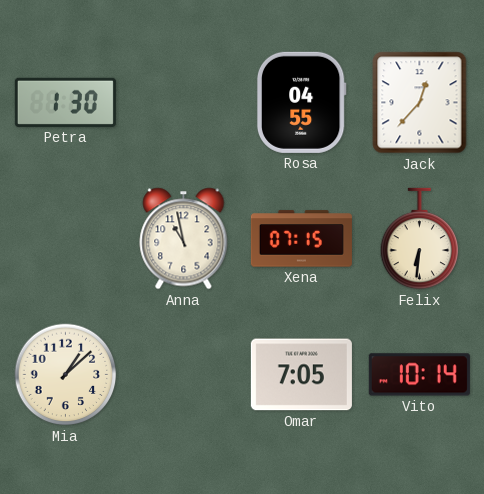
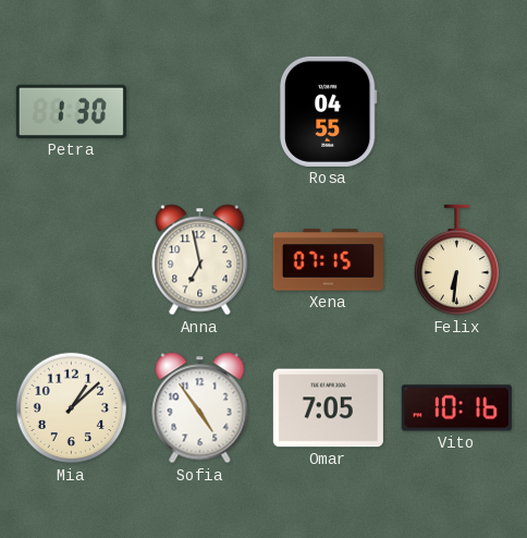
Jack: 12:37 -> none (420, 103)
Anna: 10:58 -> 6:58 (200, 260)
Sofia: none -> 4:54 (200, 408)
Vito: 10:14 -> 10:16 (456, 408)
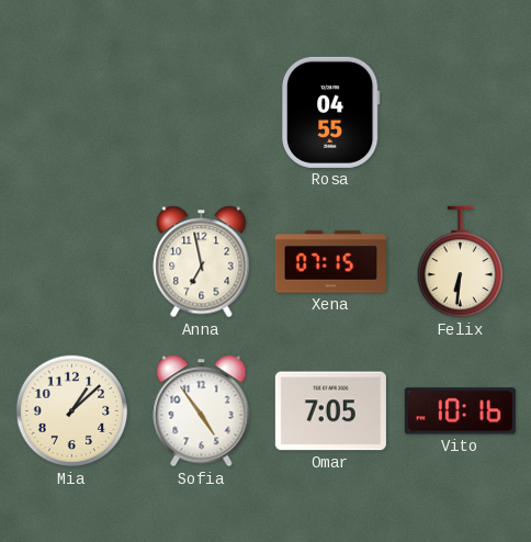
Petra: 1:30 -> none (71, 111)
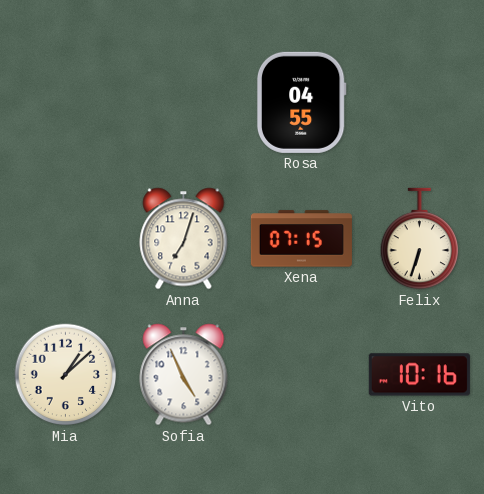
Anna: 6:58 -> 7:03 (184, 239)
Felix: 6:31 -> 6:33 (420, 239)
Sofia: 4:54 -> 4:56 (184, 375)
Omar: 7:05 -> none (330, 411)
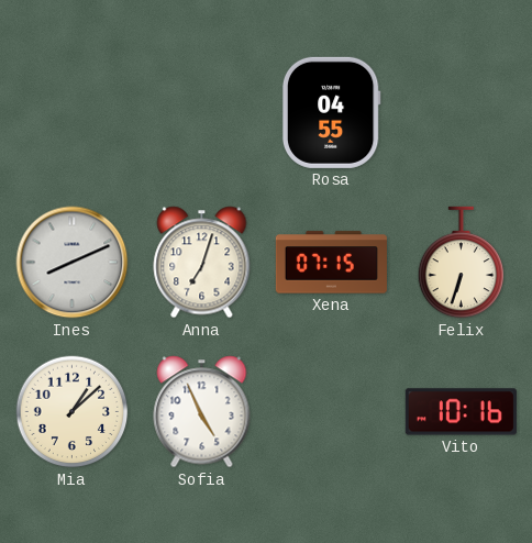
Ines: none -> 8:11 (73, 263)
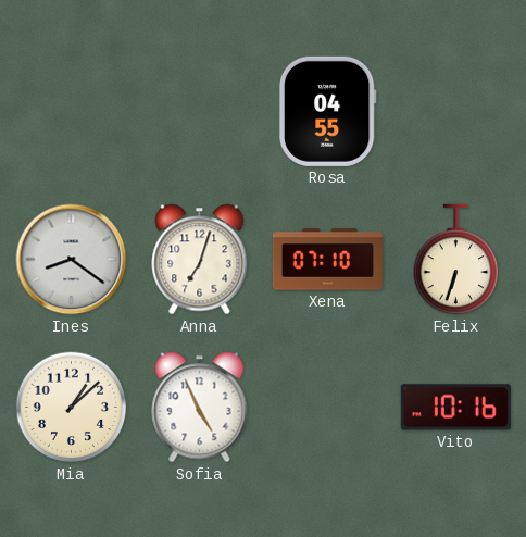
Ines: 8:11 -> 8:21 (72, 260)
Xena: 07:15 -> 07:10 (327, 260)
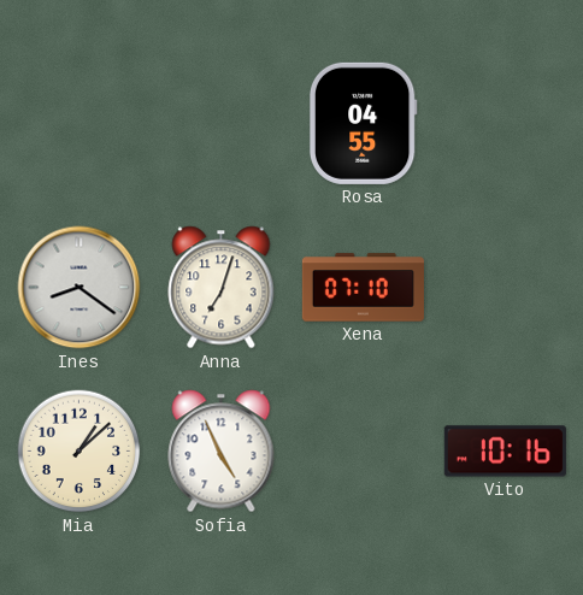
Felix: 6:33 -> none (456, 260)
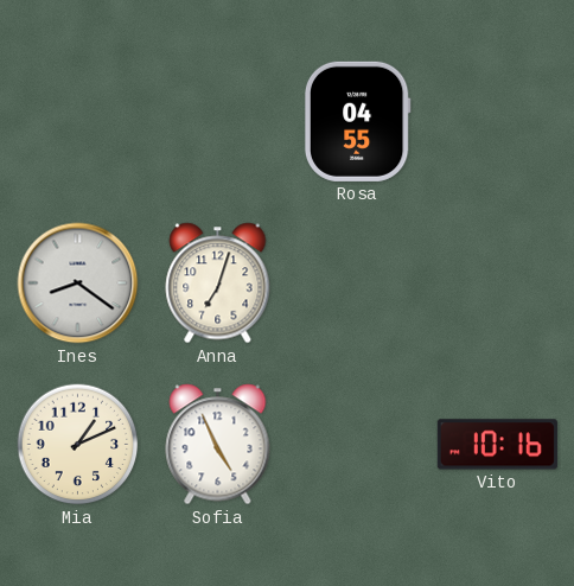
Xena: 07:10 -> none (363, 288)
Mia: 1:08 -> 1:11 (78, 445)
